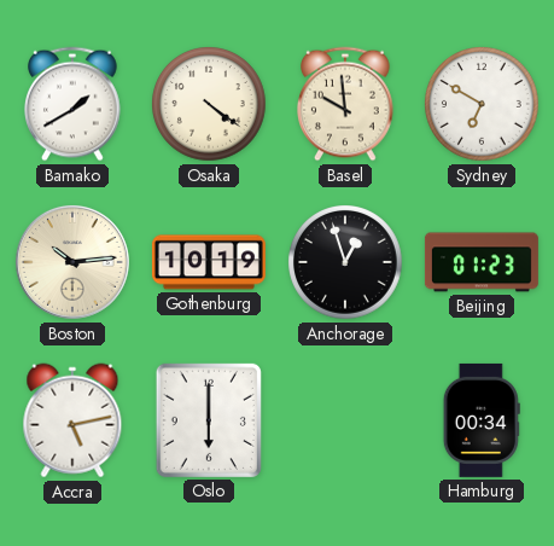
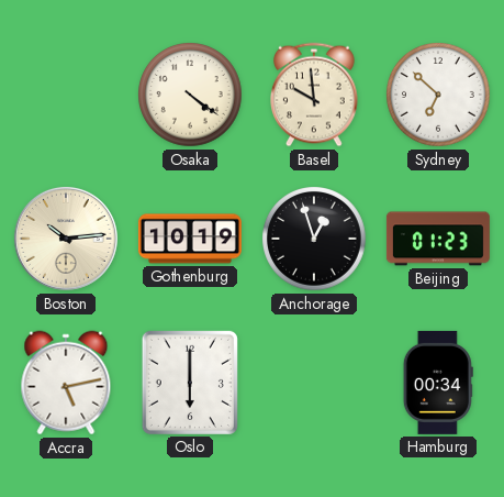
Bamako: 1:40 -> none (74, 104)
Sydney: 6:50 -> 6:52 (439, 96)
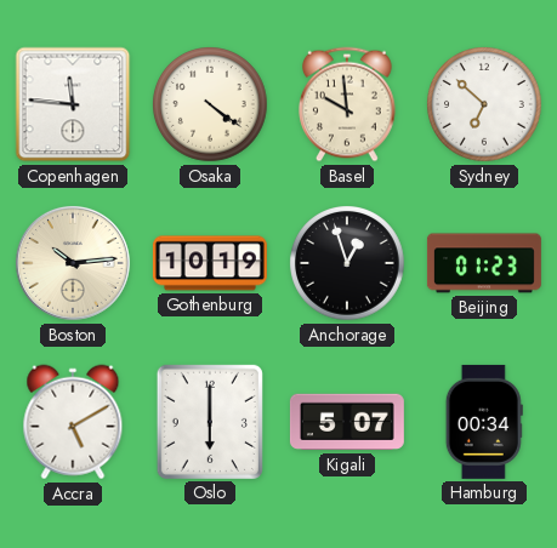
Copenhagen: none -> 11:46 (73, 104)
Accra: 5:13 -> 5:10 (73, 422)
Kigali: none -> 5:07 (347, 422)
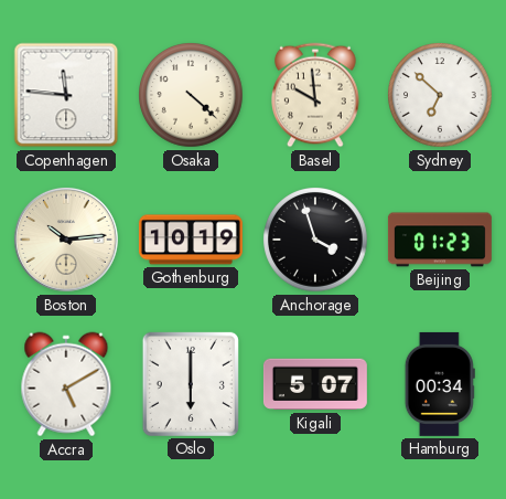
Osaka: 4:21 -> 4:22 (192, 96)
Anchorage: 12:57 -> 3:57 (316, 241)
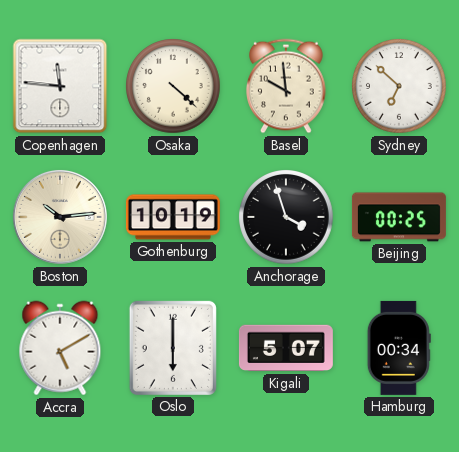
Beijing: 01:23 -> 00:25 (399, 217)
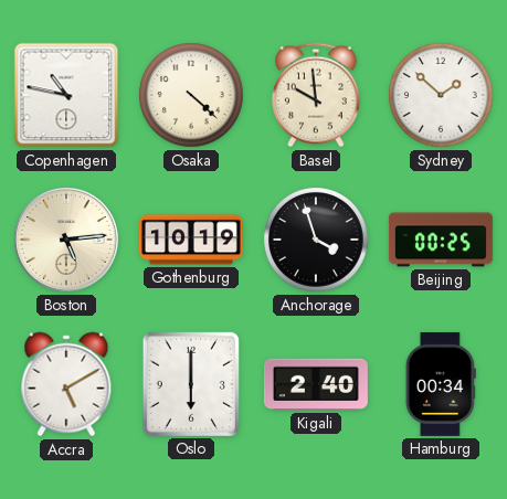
Copenhagen: 11:46 -> 10:47 (66, 95)
Sydney: 6:52 -> 1:52 (442, 96)
Boston: 10:14 -> 5:14 (66, 240)
Kigali: 5:07 -> 2:40 (316, 384)
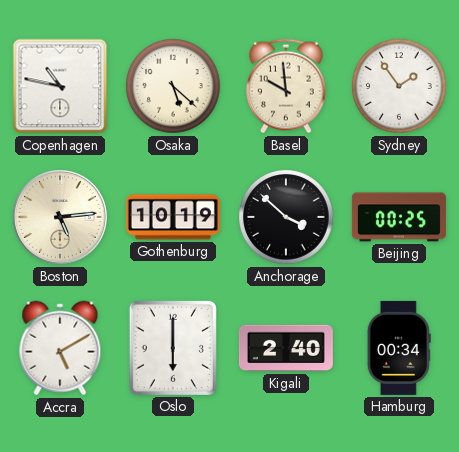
Osaka: 4:22 -> 5:22 (174, 87)
Sydney: 1:52 -> 1:54 (400, 87)
Anchorage: 3:57 -> 3:52 (287, 218)
